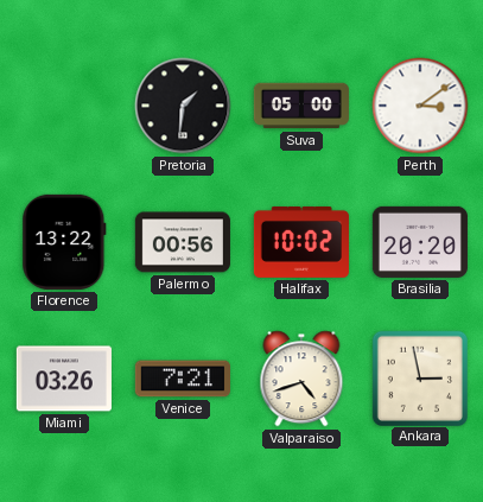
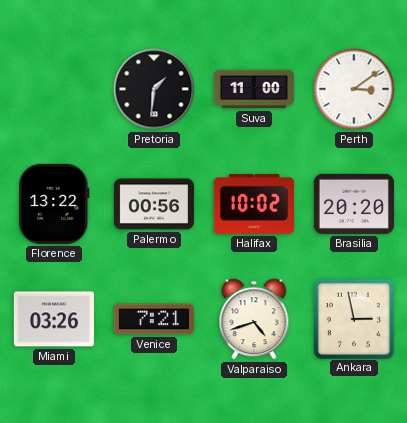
Suva: 05:00 -> 11:00 (254, 89)
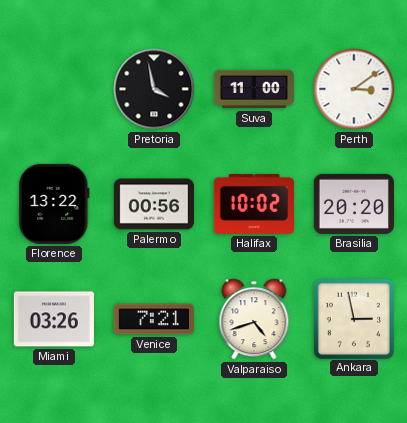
Pretoria: 1:31 -> 3:58 (154, 89)
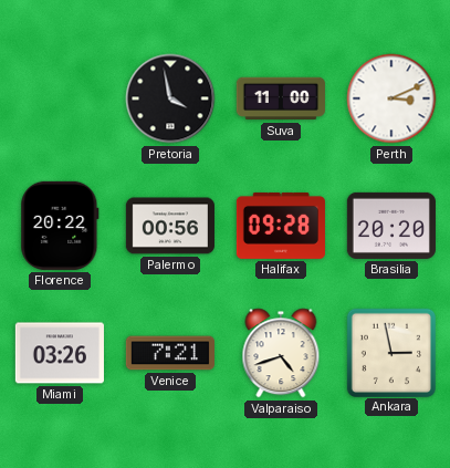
Perth: 3:09 -> 3:11 (391, 98)
Florence: 13:22 -> 20:22 (60, 226)
Halifax: 10:02 -> 09:28 (281, 226)
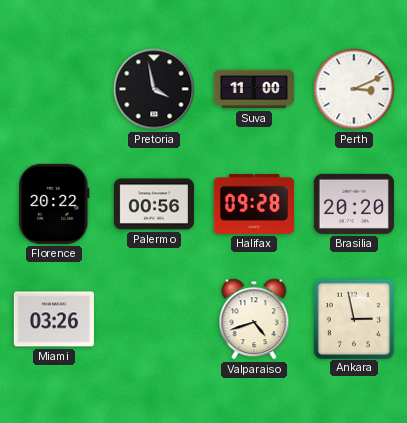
Venice: 7:21 -> none (170, 353)
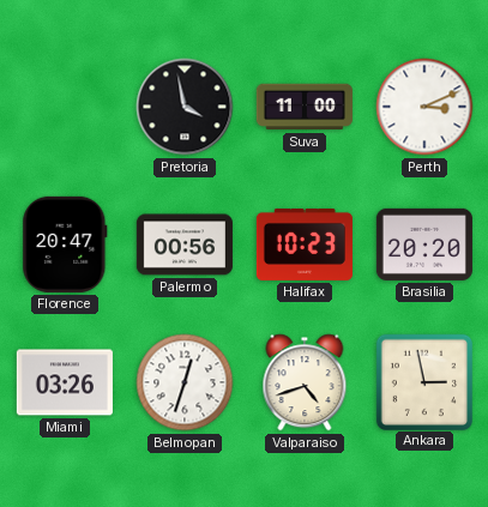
Florence: 20:22 -> 20:47 (65, 245)
Halifax: 09:28 -> 10:23 (305, 245)
Belmopan: none -> 12:33 (185, 382)
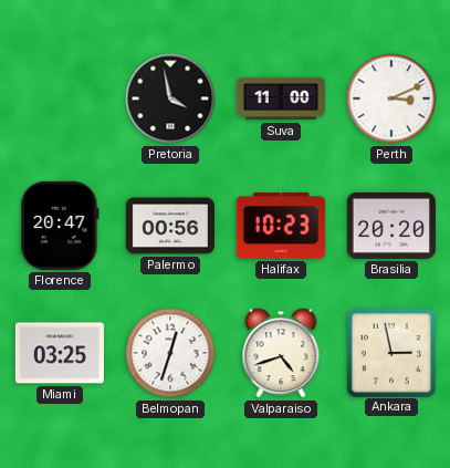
Miami: 03:26 -> 03:25 (60, 353)
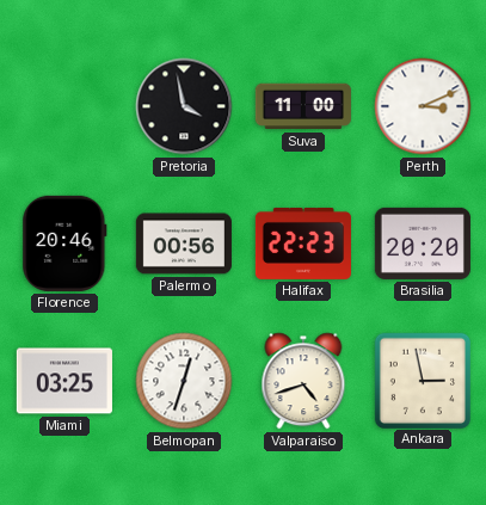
Florence: 20:47 -> 20:46 (64, 244)
Halifax: 10:23 -> 22:23 (303, 244)
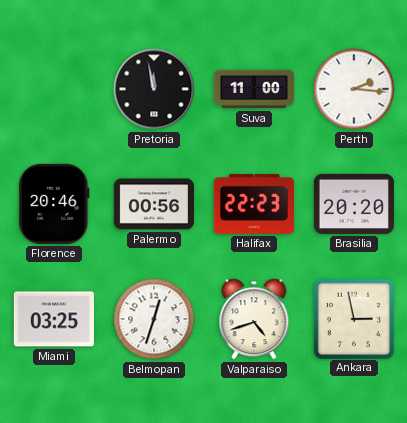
Pretoria: 3:58 -> 11:58 (154, 89)
Perth: 3:11 -> 2:16 (354, 89)
